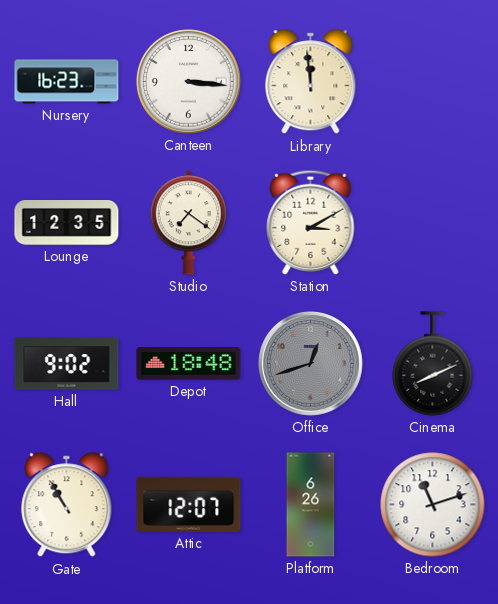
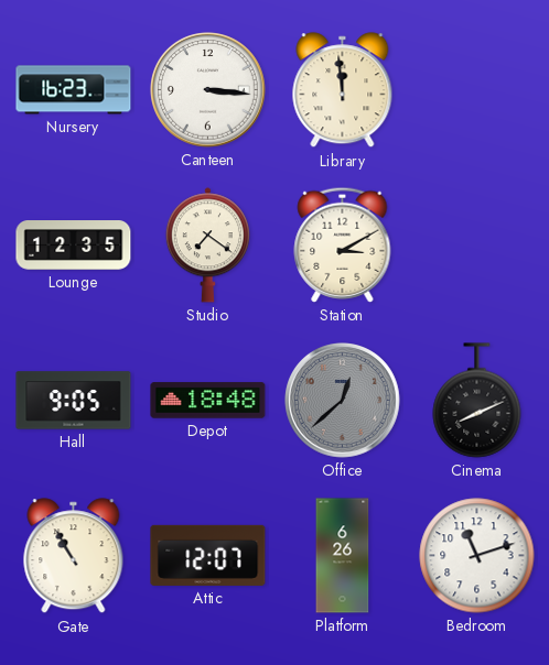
Hall: 9:02 -> 9:05 (74, 401)
Office: 12:42 -> 12:38 (343, 401)
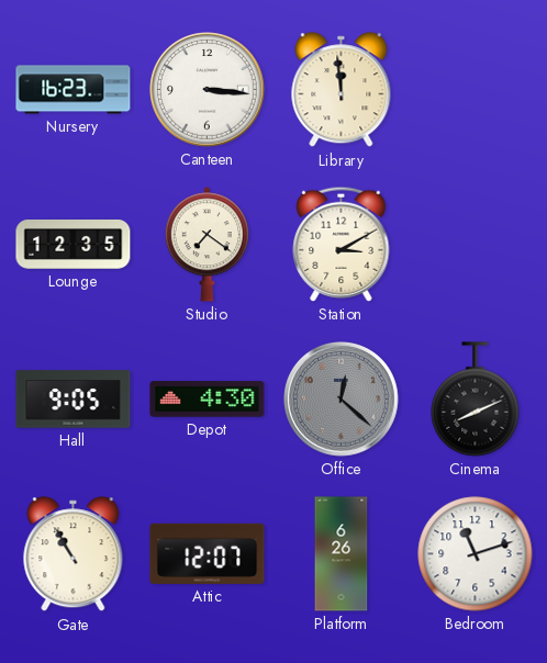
Depot: 18:48 -> 4:30 (208, 400)
Office: 12:38 -> 12:22 (342, 400)
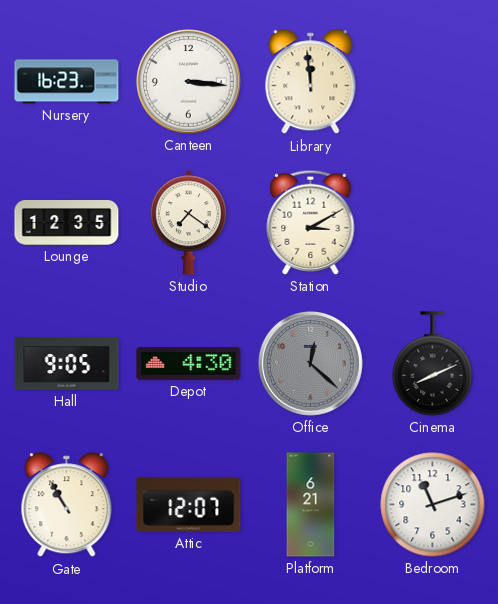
Platform: 6:26 -> 6:21 (311, 505)
